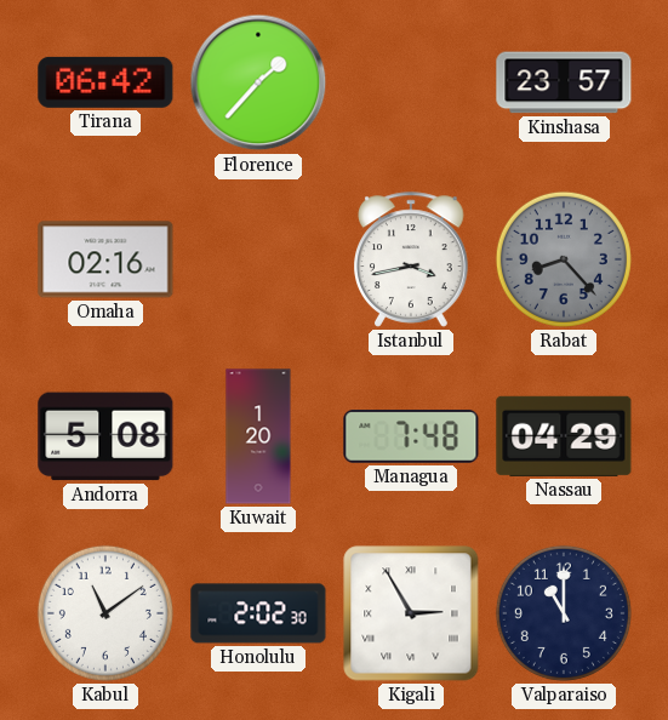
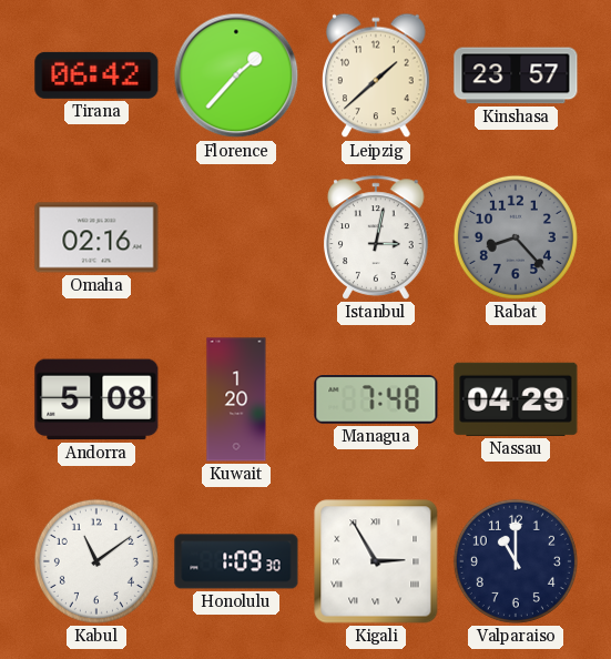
Leipzig: none -> 1:38 (377, 75)
Istanbul: 3:43 -> 3:02 (377, 237)
Honolulu: 2:02 -> 1:09 (236, 561)
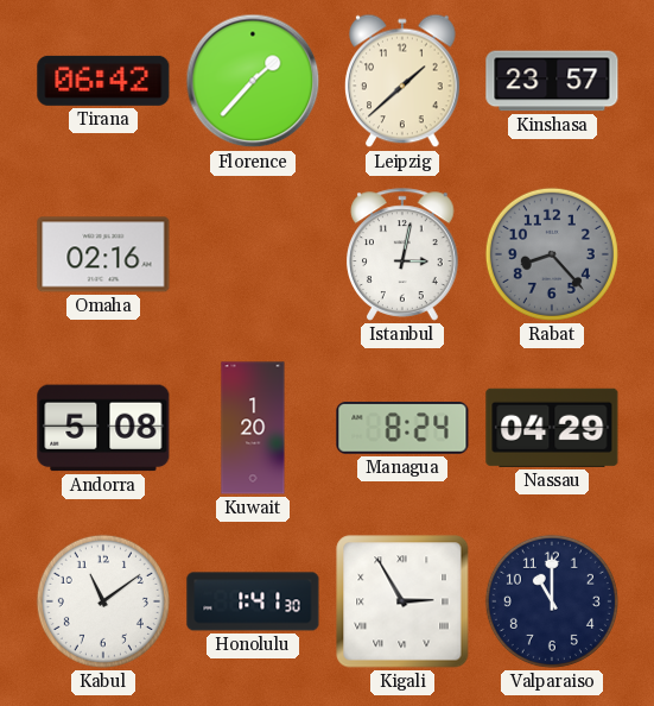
Managua: 7:48 -> 8:24 (402, 428)
Honolulu: 1:09 -> 1:41 (253, 601)
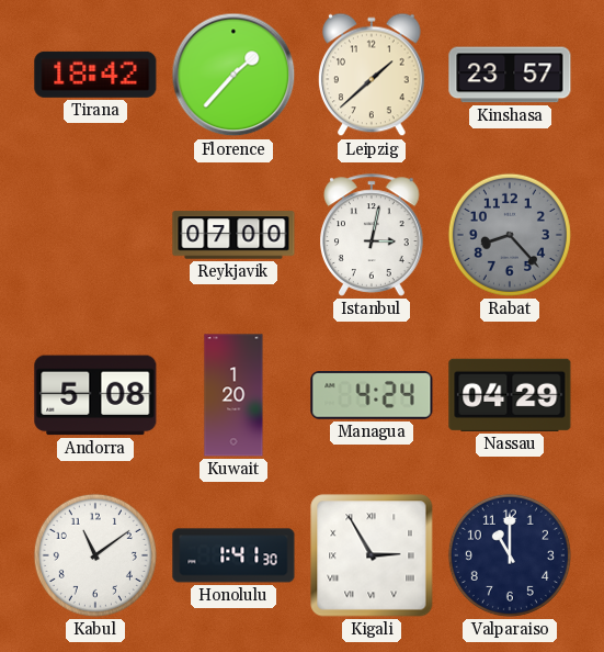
Tirana: 06:42 -> 18:42 (95, 75)
Omaha: 02:16 -> none (103, 254)
Reykjavik: none -> 07:00 (233, 235)
Managua: 8:24 -> 4:24 (372, 395)
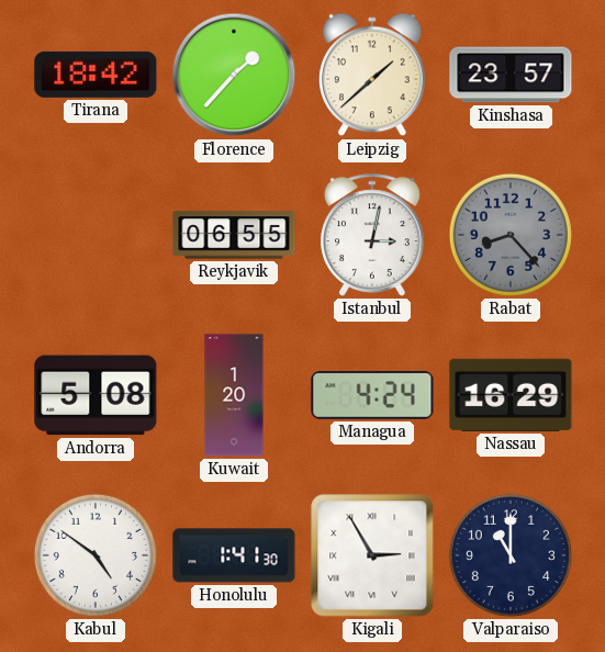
Reykjavik: 07:00 -> 06:55 (234, 235)
Nassau: 04:29 -> 16:29 (511, 395)
Kabul: 11:09 -> 4:51 (96, 555)
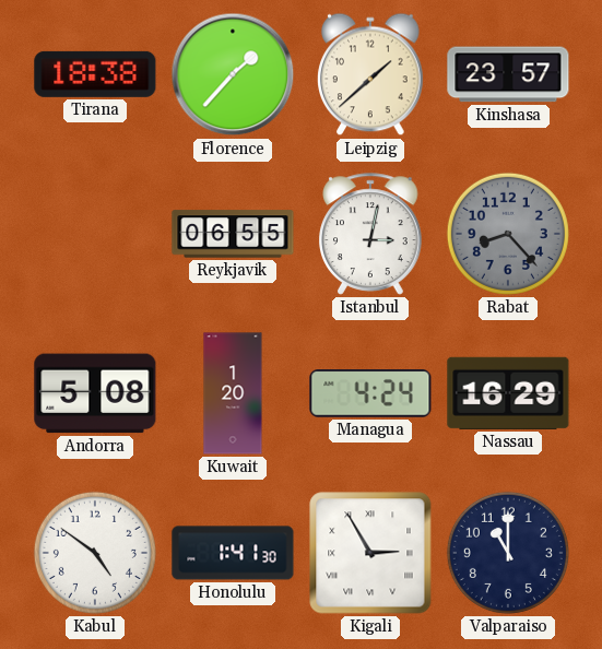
Tirana: 18:42 -> 18:38 (95, 74)
